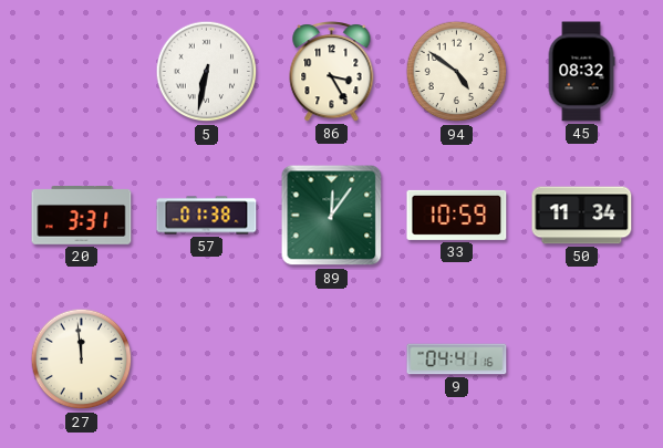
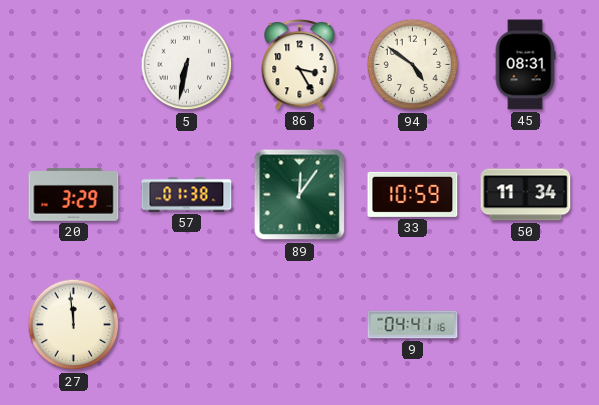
45: 08:32 -> 08:31 (525, 65)
20: 3:31 -> 3:29 (74, 195)
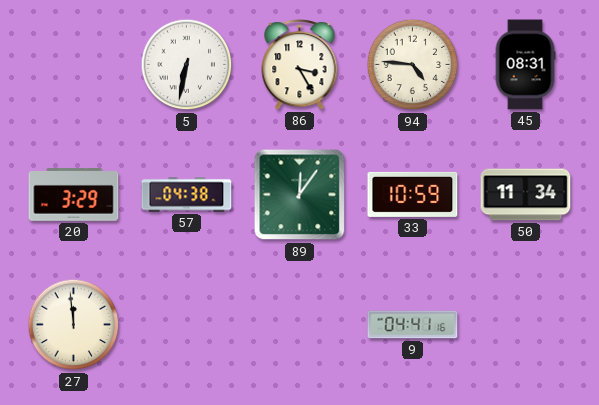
94: 4:51 -> 4:46 (413, 65)
57: 01:38 -> 04:38 (187, 195)
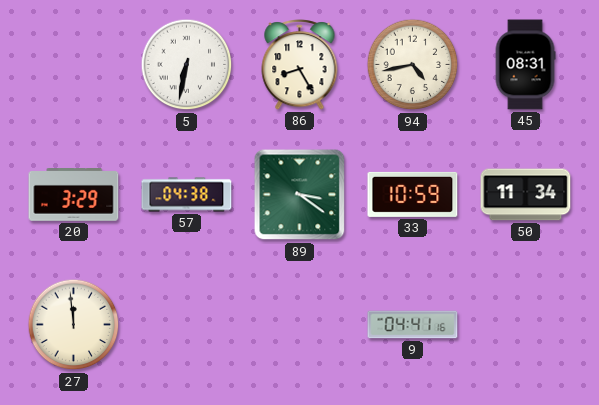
86: 3:25 -> 8:25 (300, 65)
94: 4:46 -> 4:43 (413, 65)
89: 12:06 -> 3:21 (300, 195)
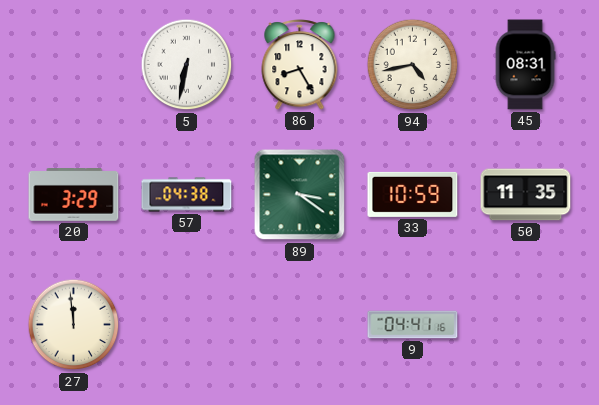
50: 11:34 -> 11:35 (526, 195)
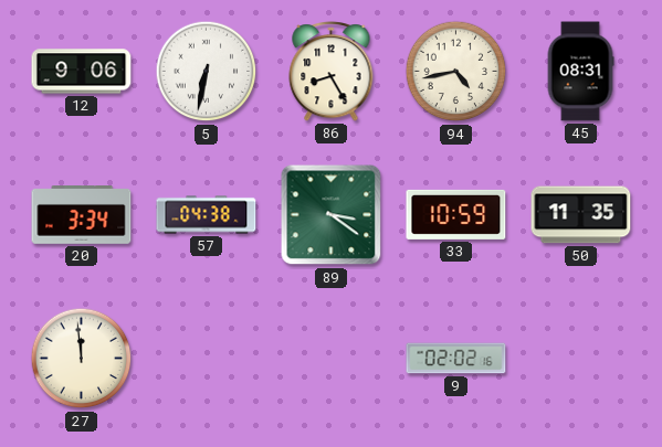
12: none -> 9:06 (82, 72)
20: 3:29 -> 3:34 (82, 215)
9: 04:41 -> 02:02 (456, 359)
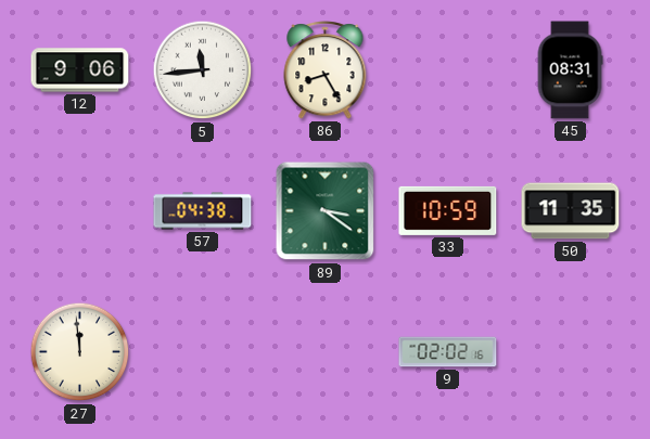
5: 6:32 -> 11:44 (203, 70)
94: 4:43 -> none (456, 72)
20: 3:34 -> none (82, 215)
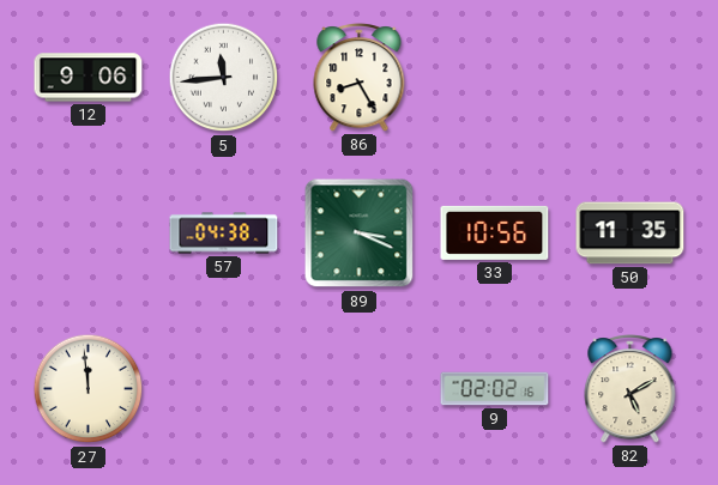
45: 08:31 -> none (570, 70)
89: 3:21 -> 3:19 (360, 234)
33: 10:59 -> 10:56 (495, 232)
82: none -> 5:10 (630, 389)
